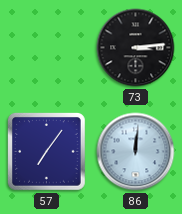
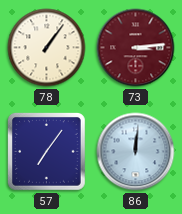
78: none -> 1:06 (47, 48)
73 dial: black -> burgundy (136, 48)
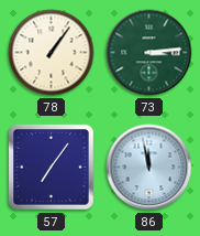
73 dial: burgundy -> green (149, 53)
86: 12:01 -> 11:58 (149, 168)
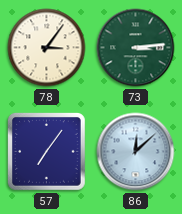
78: 1:06 -> 3:06 (47, 48)
86: 11:58 -> 12:08 (136, 152)
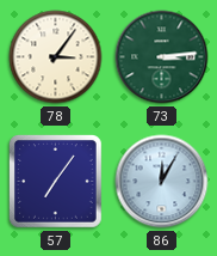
86: 12:08 -> 12:05 (162, 182)
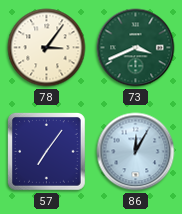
73: 3:14 -> 3:41 (136, 48)
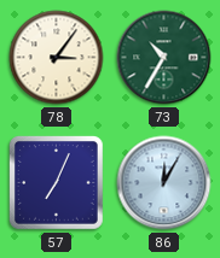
73: 3:41 -> 10:35 (164, 58)
57: 7:06 -> 7:04 (57, 183)
